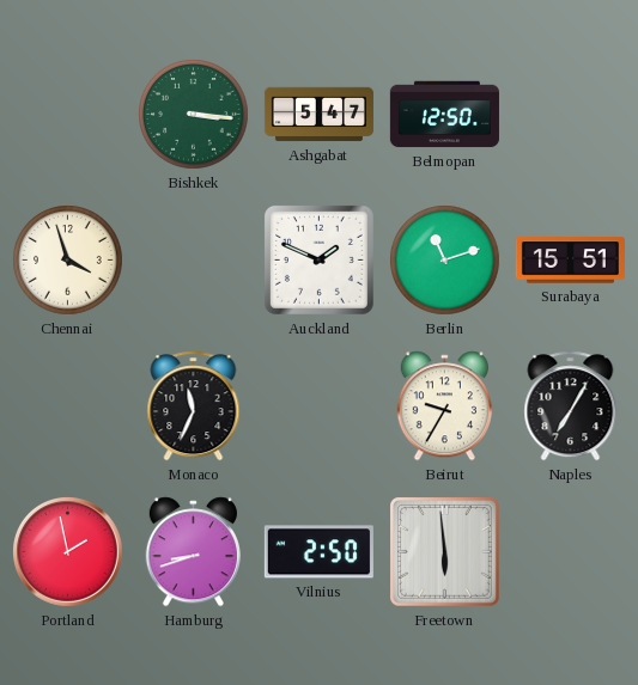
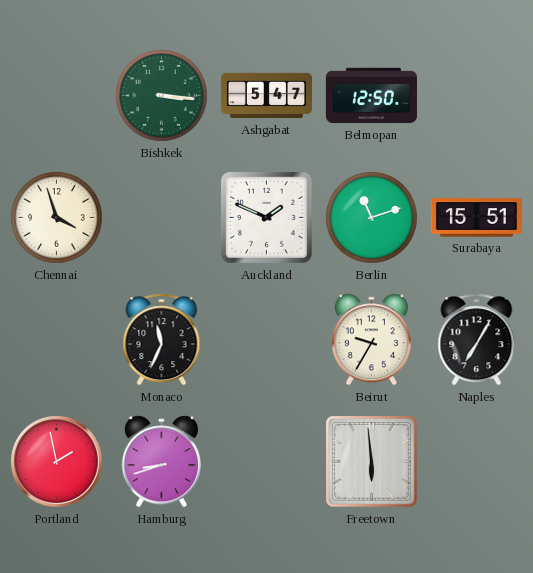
Vilnius: 2:50 -> none (318, 552)
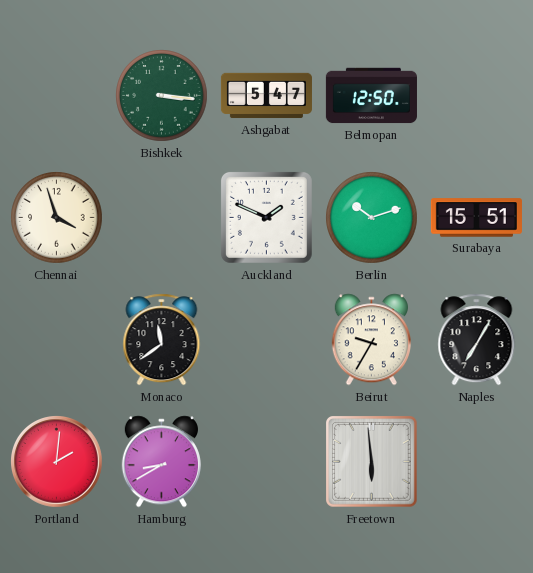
Berlin: 11:12 -> 10:12 (372, 218)
Monaco: 11:34 -> 11:39 (162, 340)
Portland: 1:58 -> 2:01 (57, 462)
Hamburg: 8:42 -> 8:40 (161, 462)
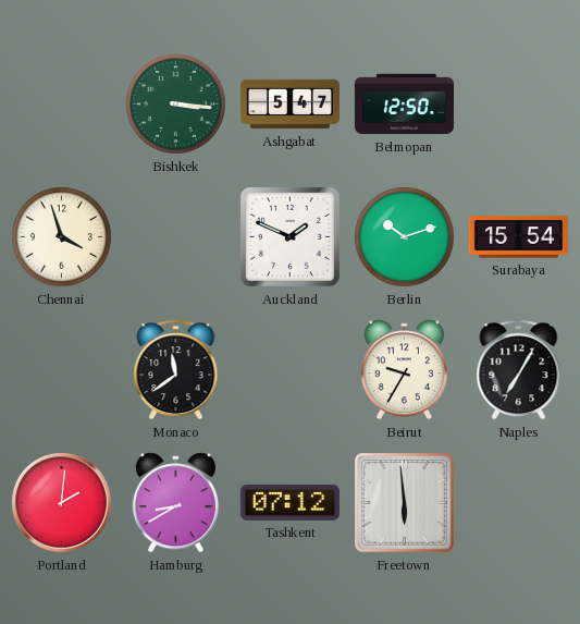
Surabaya: 15:51 -> 15:54 (518, 237)
Tashkent: none -> 07:12 (289, 502)
